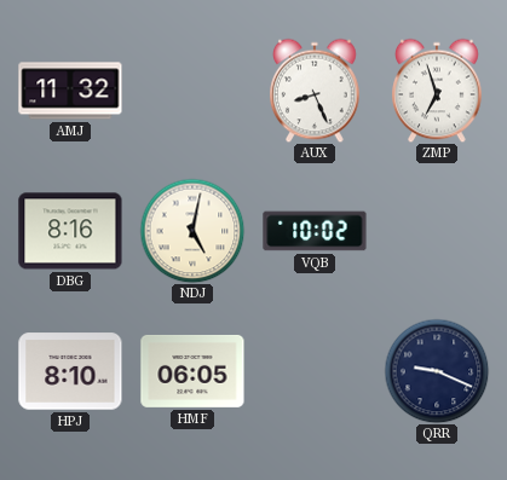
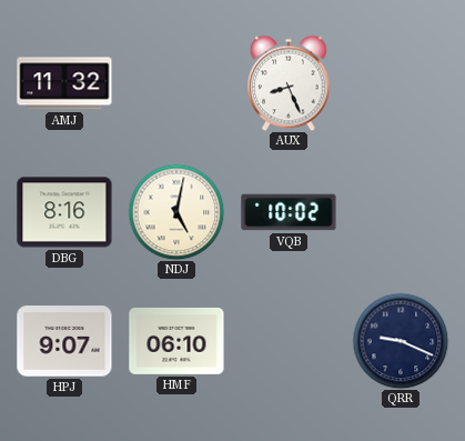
ZMP: 6:57 -> none (437, 91)
HPJ: 8:10 -> 9:07 (64, 341)
HMF: 06:05 -> 06:10 (176, 341)
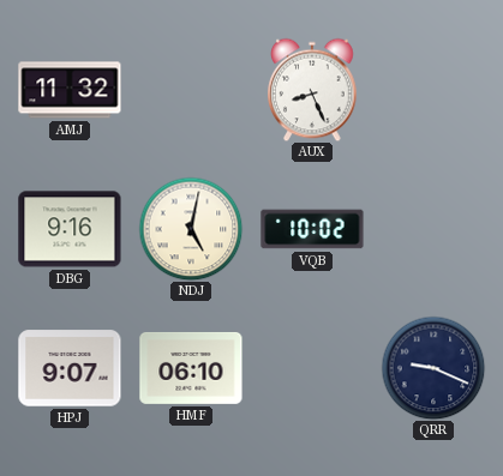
DBG: 8:16 -> 9:16 (70, 229)
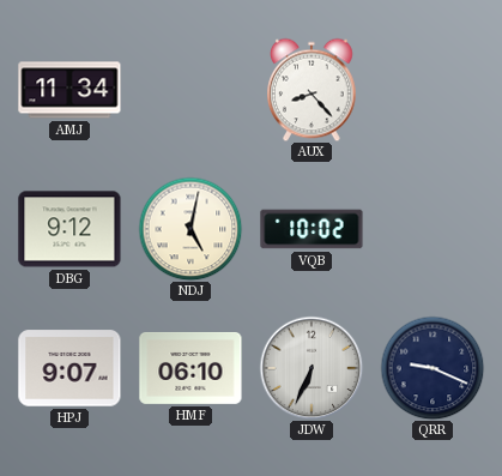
AMJ: 11:32 -> 11:34 (69, 90)
AUX: 8:26 -> 8:23 (312, 90)
DBG: 9:16 -> 9:12 (69, 229)
JDW: none -> 6:34 (312, 368)
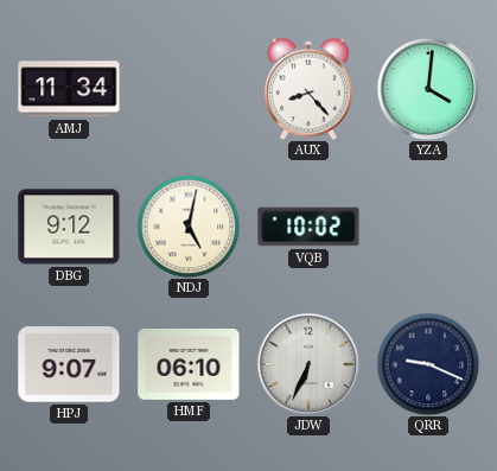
YZA: none -> 4:01 (428, 89)
